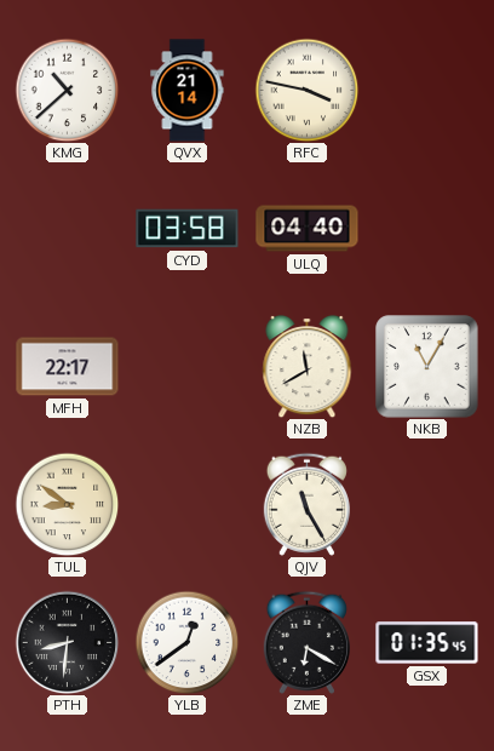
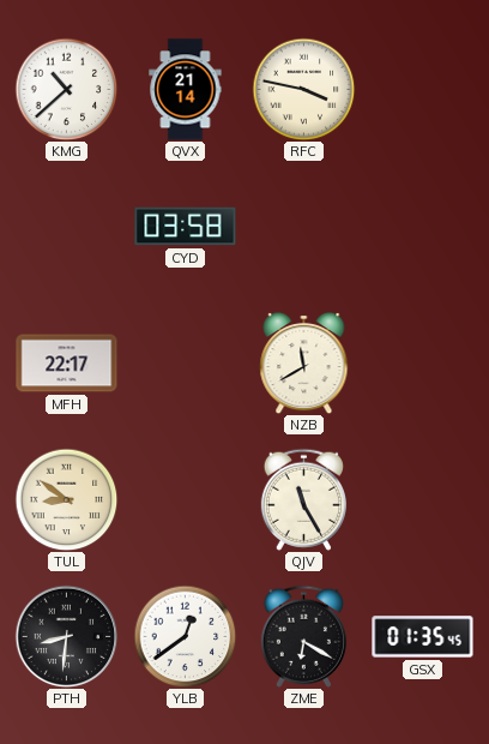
ULQ: 04:40 -> none (308, 229)
NKB: 11:05 -> none (427, 367)
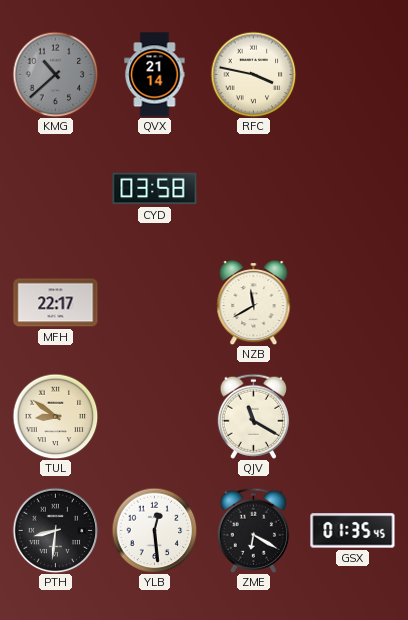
KMG dial: white -> grey (55, 74)
QJV: 11:25 -> 11:20 (253, 416)
YLB: 12:39 -> 12:29 (154, 530)
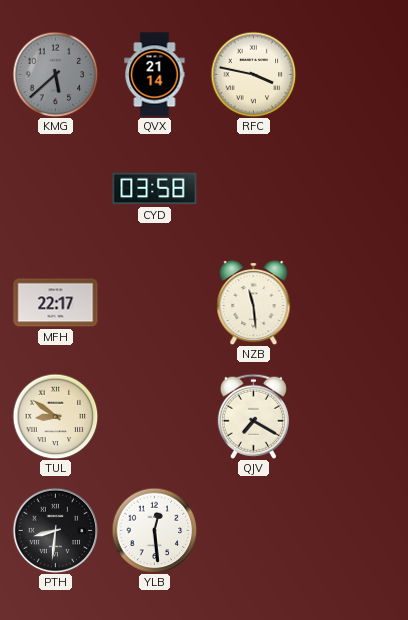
KMG: 10:38 -> 5:38 (55, 74)
NZB: 11:40 -> 11:29 (254, 302)
QJV: 11:20 -> 7:20 (253, 416)
ZME: 6:20 -> none (253, 530)
GSX: 01:35 -> none (353, 531)
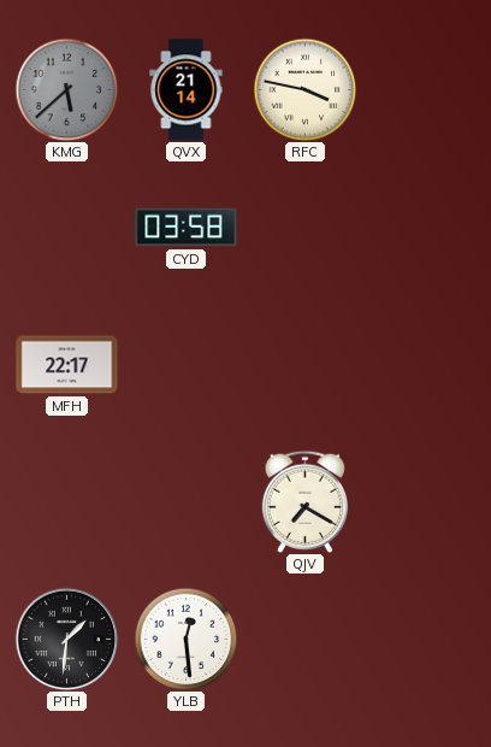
NZB: 11:29 -> none (254, 302)
TUL: 8:51 -> none (55, 416)
PTH: 8:31 -> 1:31 (66, 639)
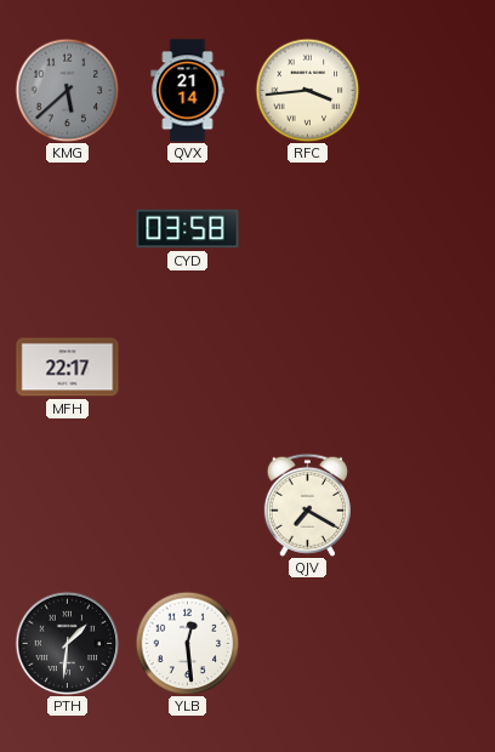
RFC: 3:47 -> 3:44 (307, 90)
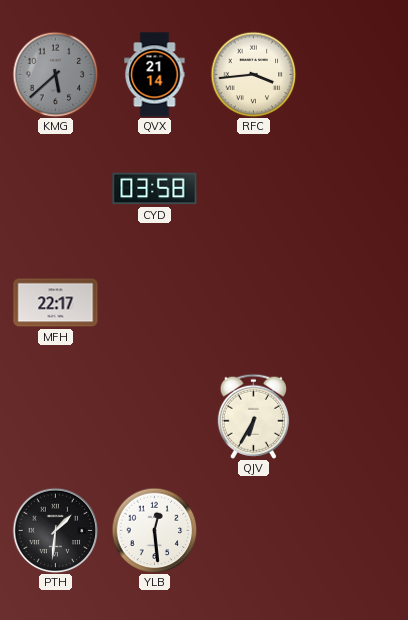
QJV: 7:20 -> 6:35 (253, 416)
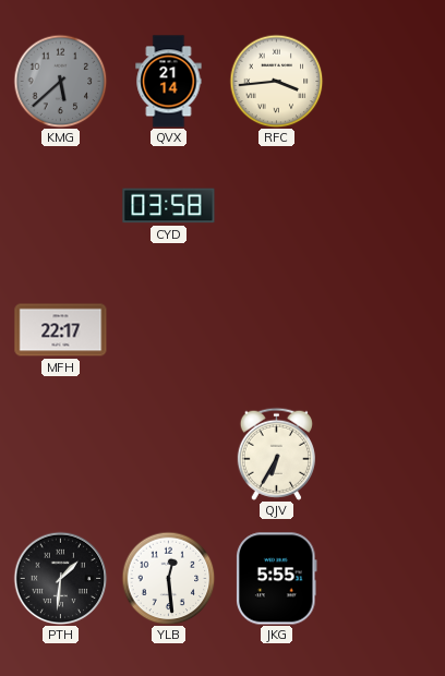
JKG: none -> 5:55 (277, 579)
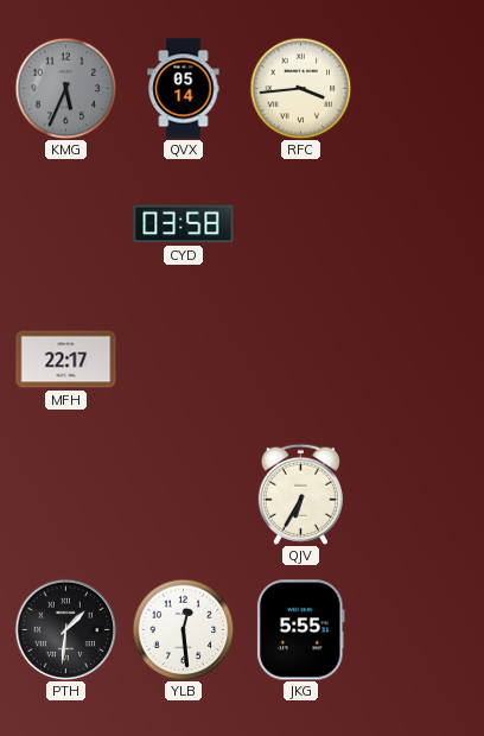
KMG: 5:38 -> 5:34 (65, 88)
QVX: 21:14 -> 05:14 (184, 89)
